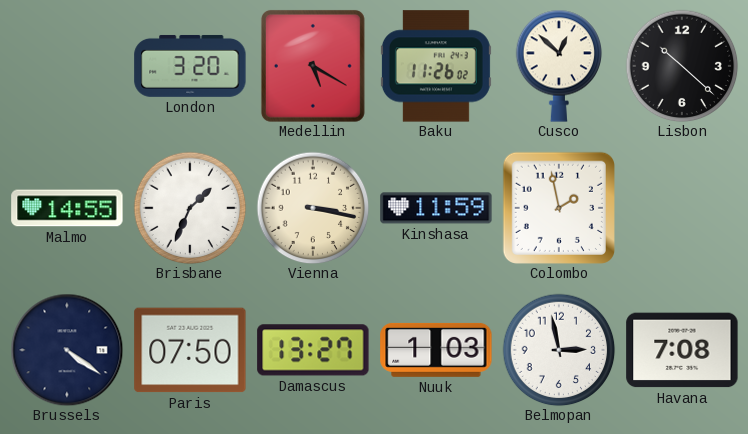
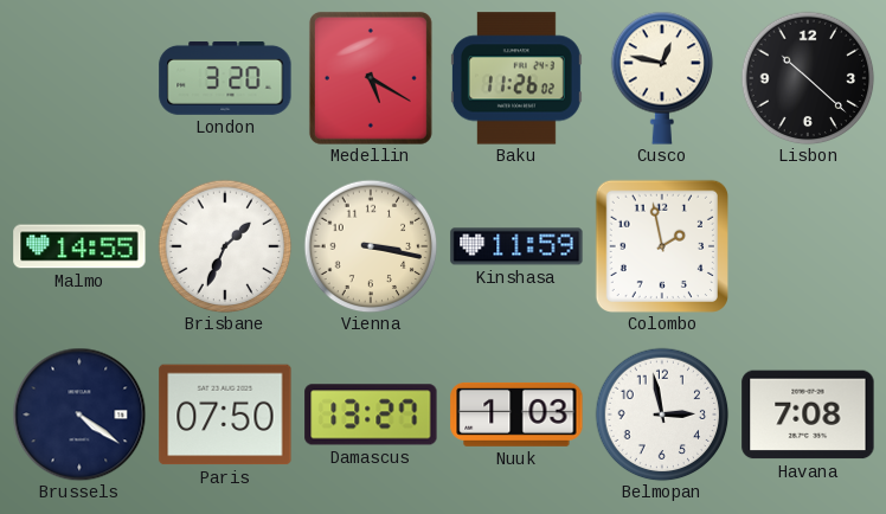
Cusco: 12:52 -> 12:47 (662, 78)
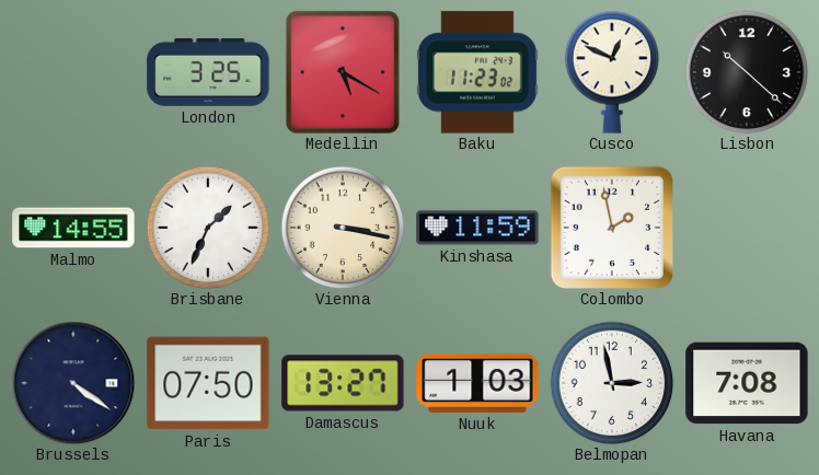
London: 3:20 -> 3:25 (208, 72)
Baku: 11:26 -> 11:23 (477, 72)
Cusco: 12:47 -> 12:49 (612, 72)
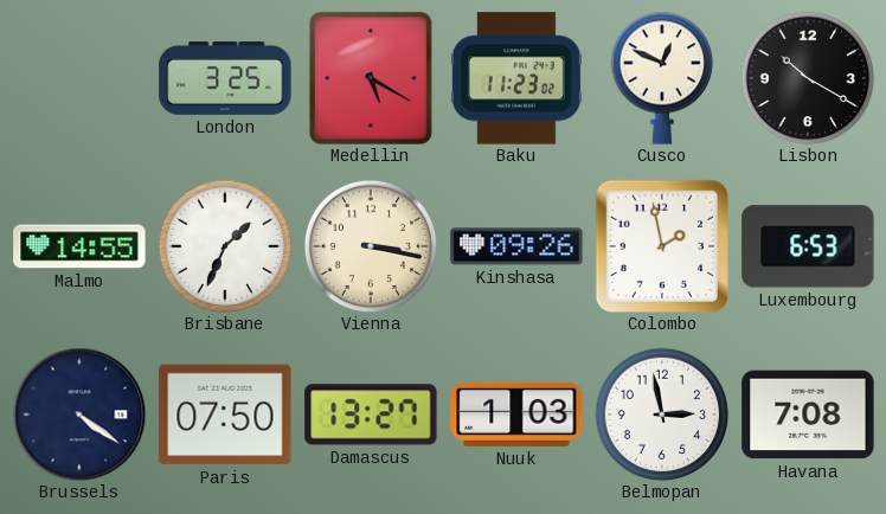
Lisbon: 10:22 -> 10:20 (808, 78)
Kinshasa: 11:59 -> 09:26 (516, 246)
Luxembourg: none -> 6:53 (808, 246)
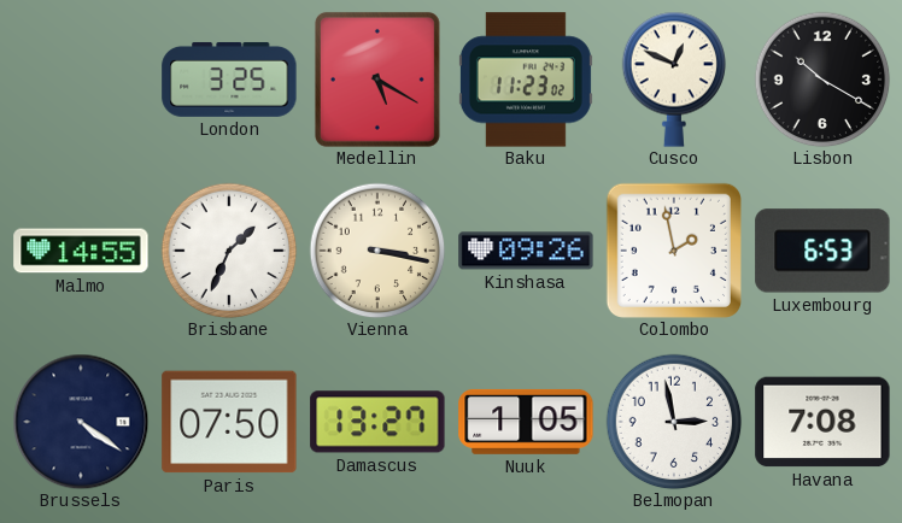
Nuuk: 1:03 -> 1:05 (526, 422)
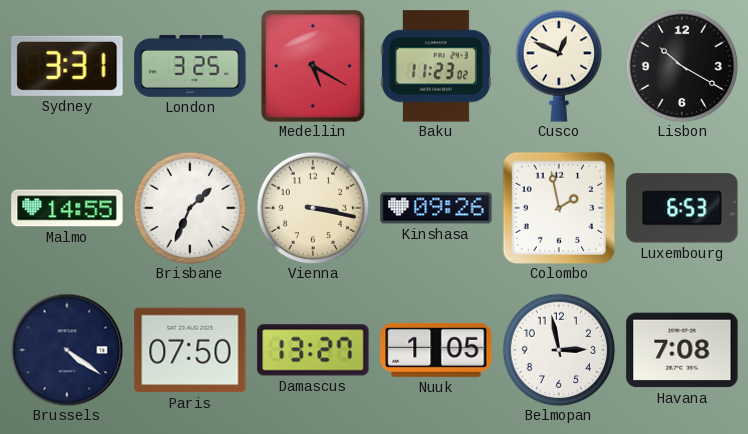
Sydney: none -> 3:31 (67, 66)
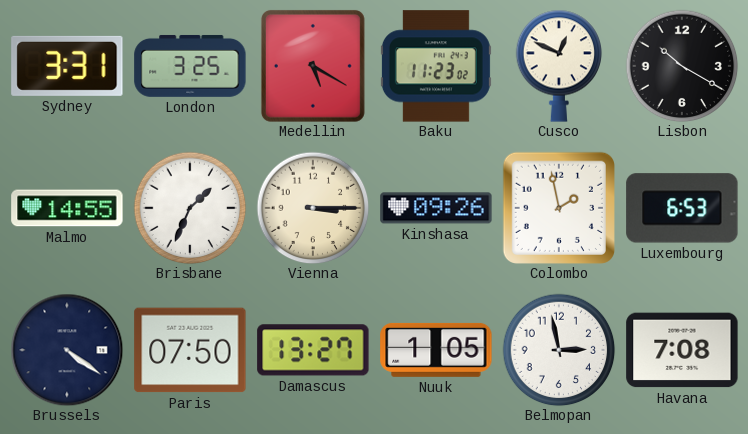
Vienna: 3:17 -> 3:15 (313, 208)
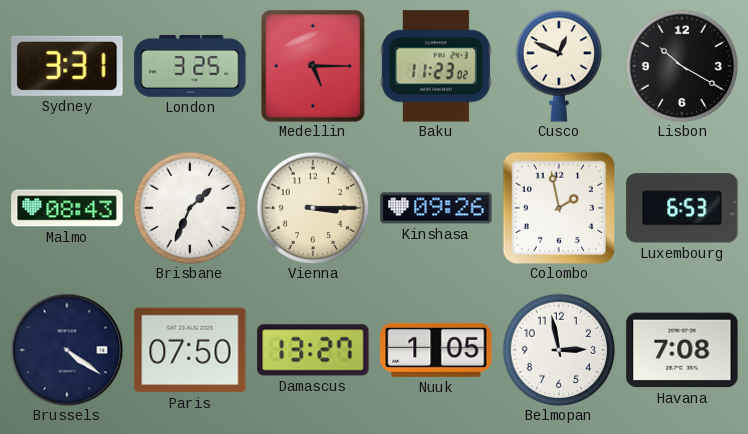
Medellin: 5:20 -> 5:15 (313, 66)
Malmo: 14:55 -> 08:43 (67, 208)
